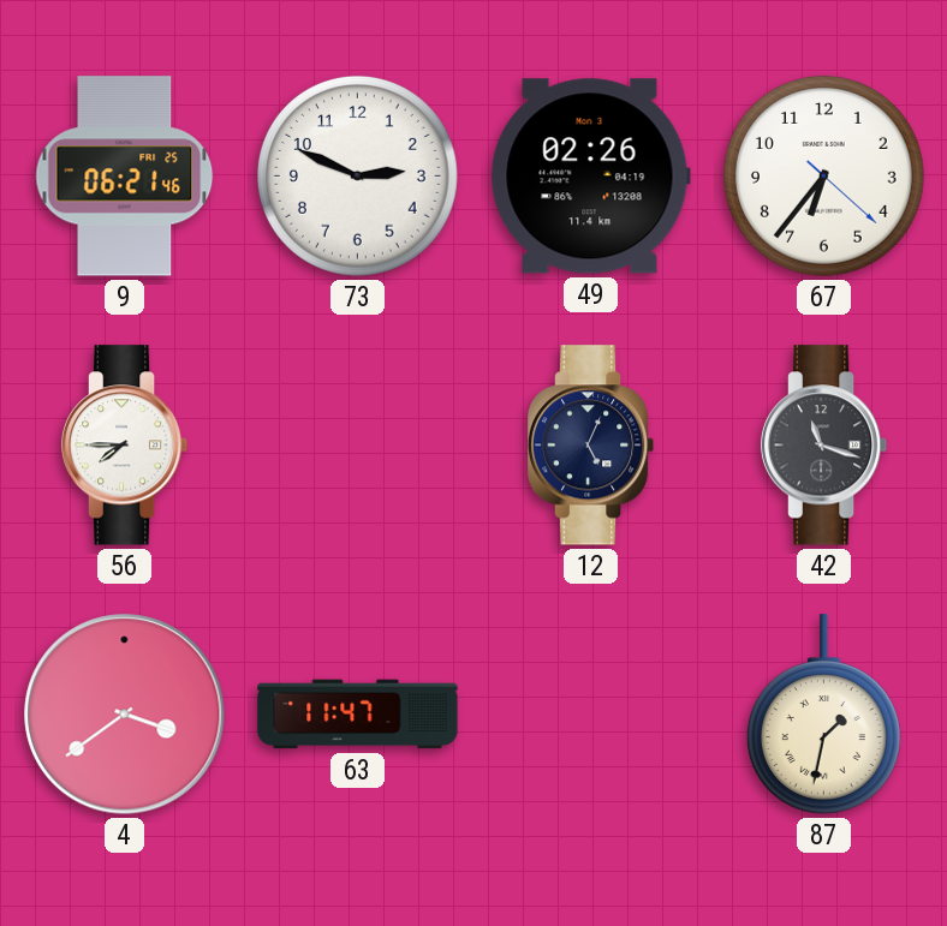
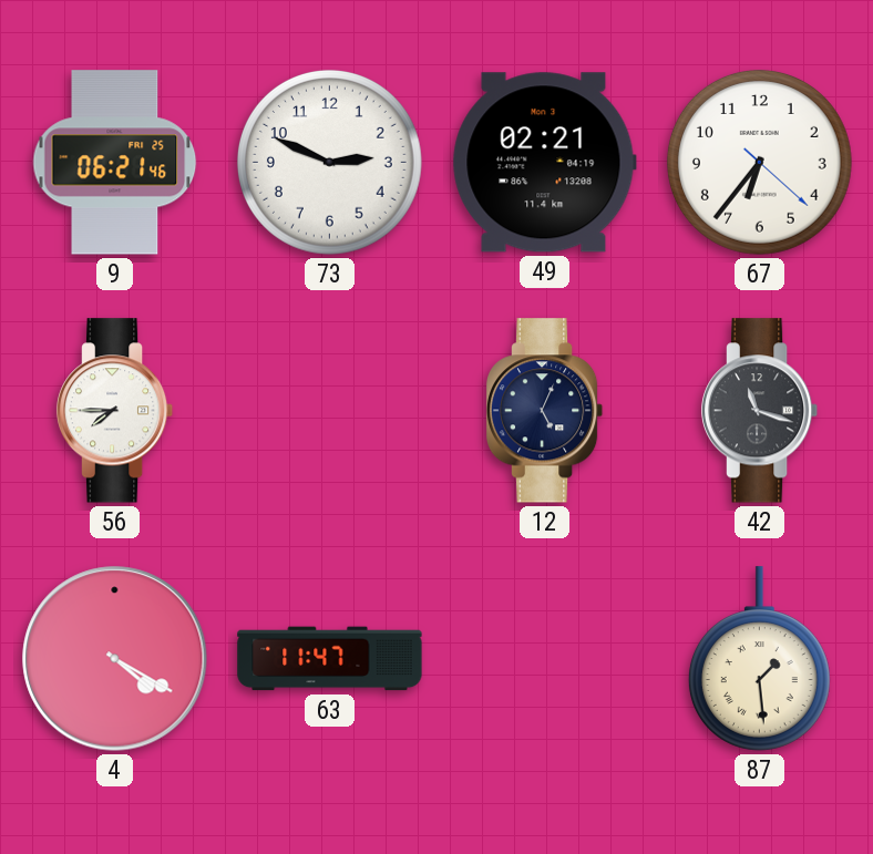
49: 02:26 -> 02:21 (544, 163)
4: 3:39 -> 4:20 (115, 659)
87: 1:32 -> 1:29 (759, 659)
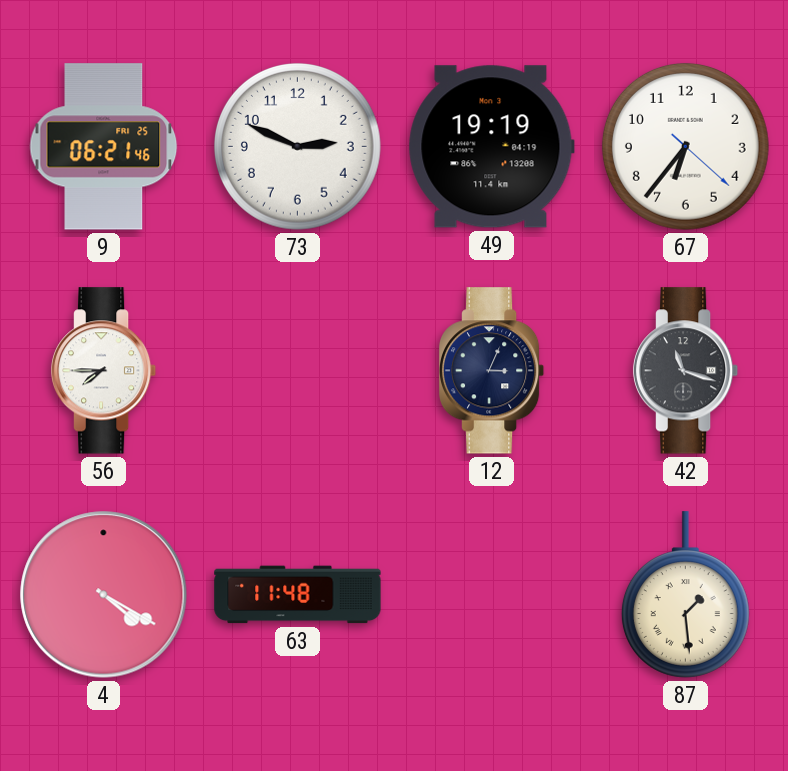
49: 02:21 -> 19:19 (491, 147)
12: 5:04 -> 3:04 (492, 371)
63: 11:47 -> 11:48 (298, 595)
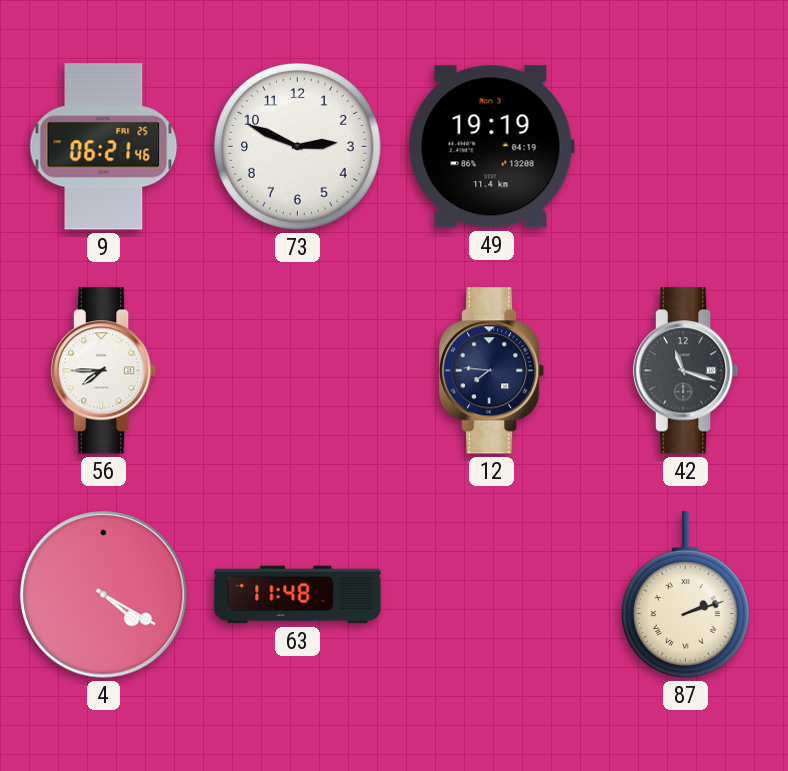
67: 6:36 -> none (685, 146)
12: 3:04 -> 7:46 (492, 371)
87: 1:29 -> 2:12 (685, 595)
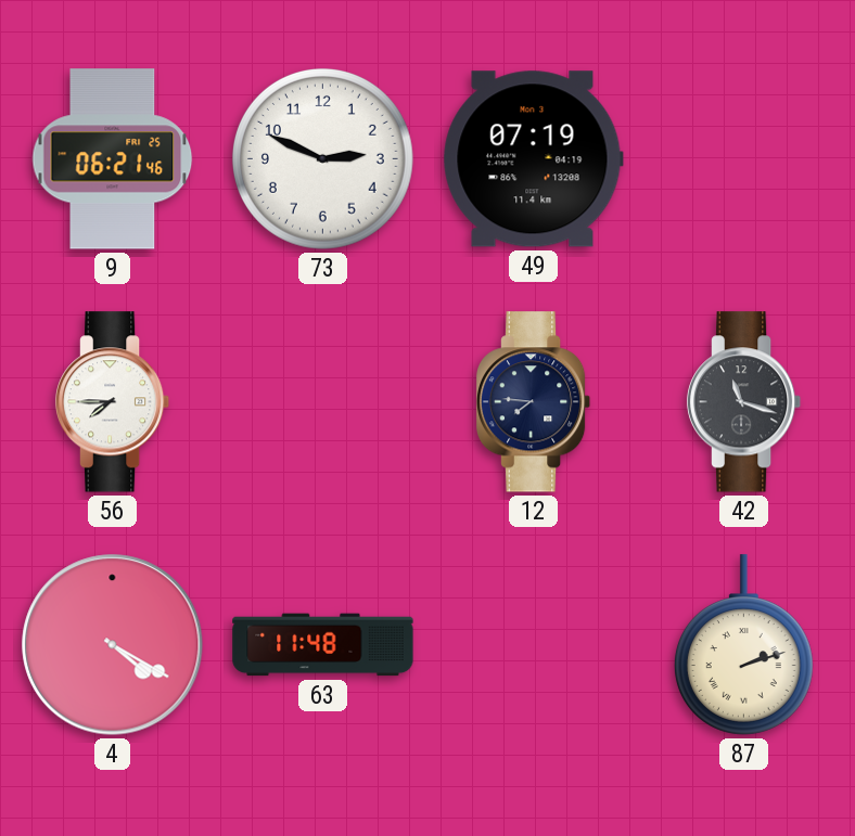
49: 19:19 -> 07:19 (533, 159)
